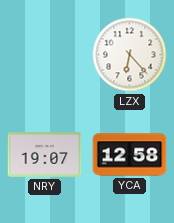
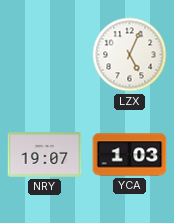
LZX: 6:23 -> 5:04 (130, 55)
YCA: 12:58 -> 1:03 (130, 155)
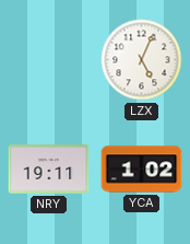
NRY: 19:07 -> 19:11 (49, 170)
YCA: 1:03 -> 1:02 (142, 170)
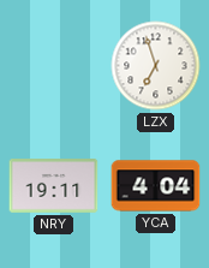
LZX: 5:04 -> 6:57 (156, 66)
YCA: 1:02 -> 4:04 (156, 186)
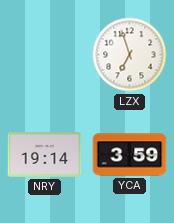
NRY: 19:11 -> 19:14 (45, 155)
YCA: 4:04 -> 3:59 (130, 155)
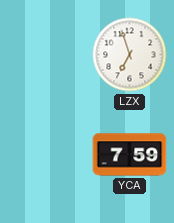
NRY: 19:14 -> none (45, 155)
YCA: 3:59 -> 7:59 (130, 155)
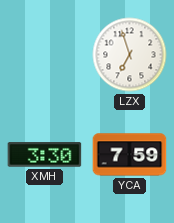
XMH: none -> 3:30 (45, 155)
